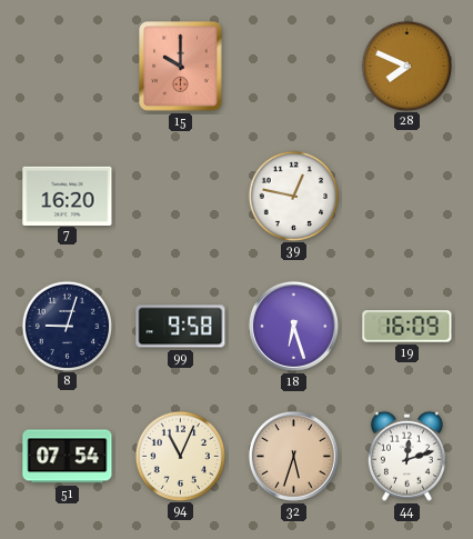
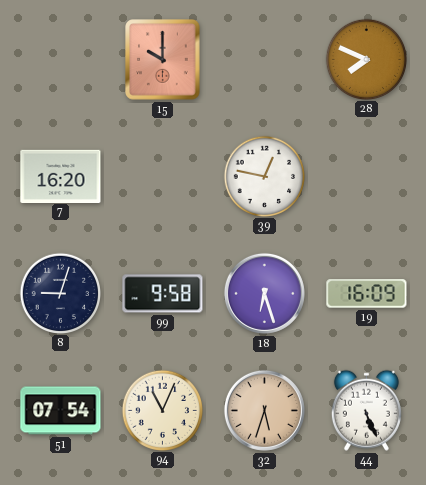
44: 12:12 -> 5:26 (366, 410)
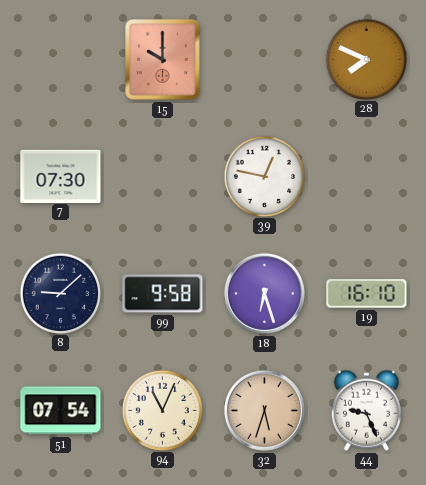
7: 16:20 -> 07:30 (61, 176)
8: 9:03 -> 9:08 (60, 293)
19: 16:09 -> 16:10 (367, 294)
44: 5:26 -> 9:26 (366, 410)
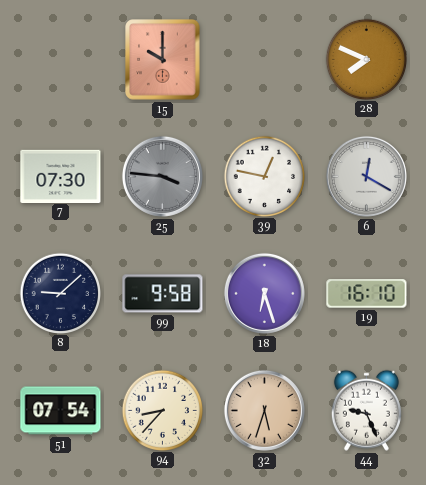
25: none -> 3:46 (162, 176)
6: none -> 12:20 (366, 176)
94: 11:04 -> 8:37 (162, 410)
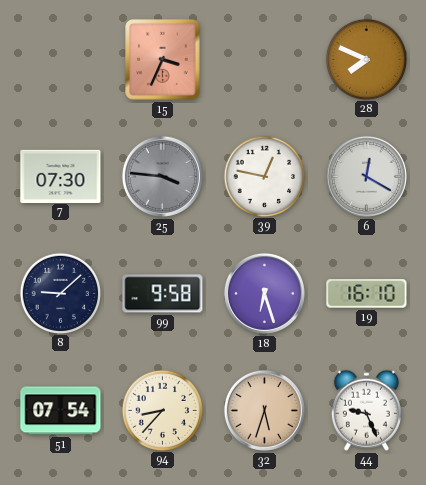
15: 10:00 -> 3:34 (163, 60)
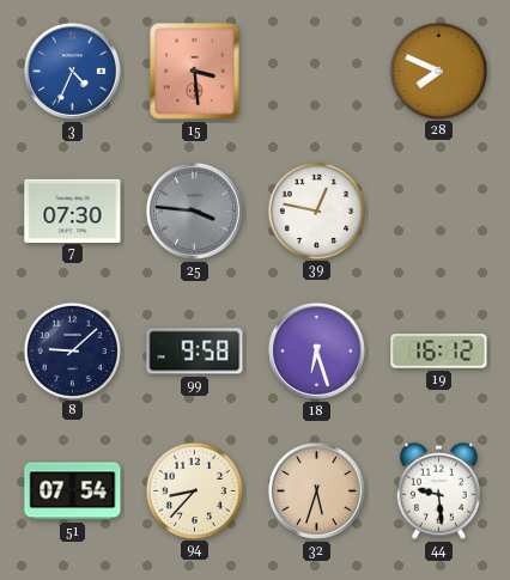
3: none -> 4:34 (72, 71)
15: 3:34 -> 3:29 (195, 72)
6: 12:20 -> none (366, 176)
19: 16:10 -> 16:12 (439, 352)
44: 9:26 -> 9:29 (438, 490)
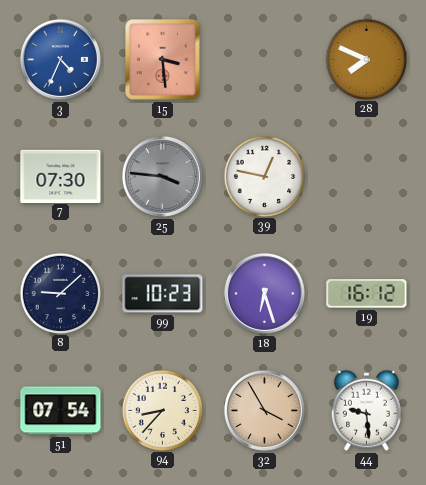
99: 9:58 -> 10:23 (163, 294)
32: 5:33 -> 3:55 (264, 410)
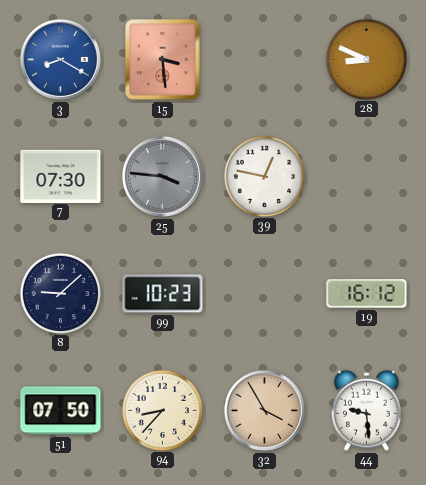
3: 4:34 -> 8:20 (60, 59)
28: 7:49 -> 8:49 (366, 59)
18: 6:27 -> none (264, 293)
51: 07:54 -> 07:50 (61, 411)
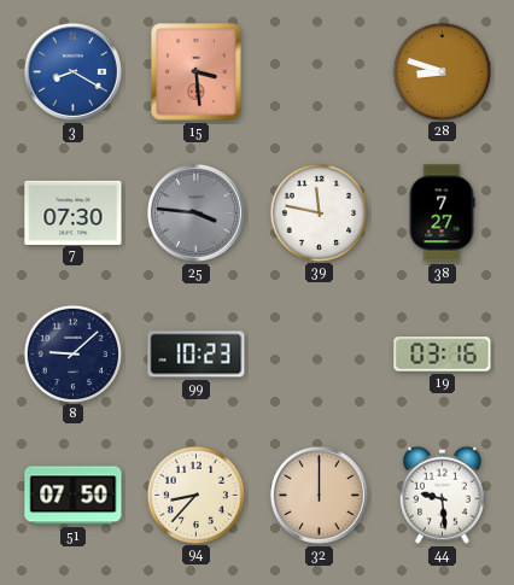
28: 8:49 -> 8:48 (442, 71)
39: 12:47 -> 11:47 (319, 212)
38: none -> 7:27 (442, 213)
19: 16:12 -> 03:16 (443, 355)
32: 3:55 -> 12:00 (319, 495)
